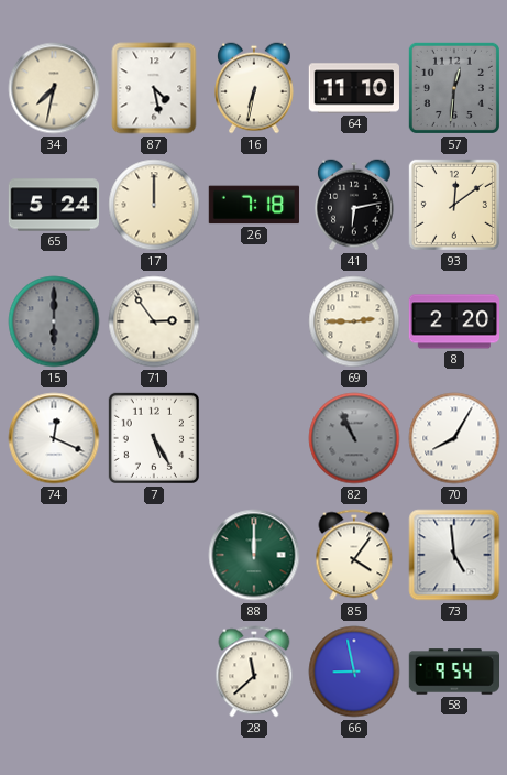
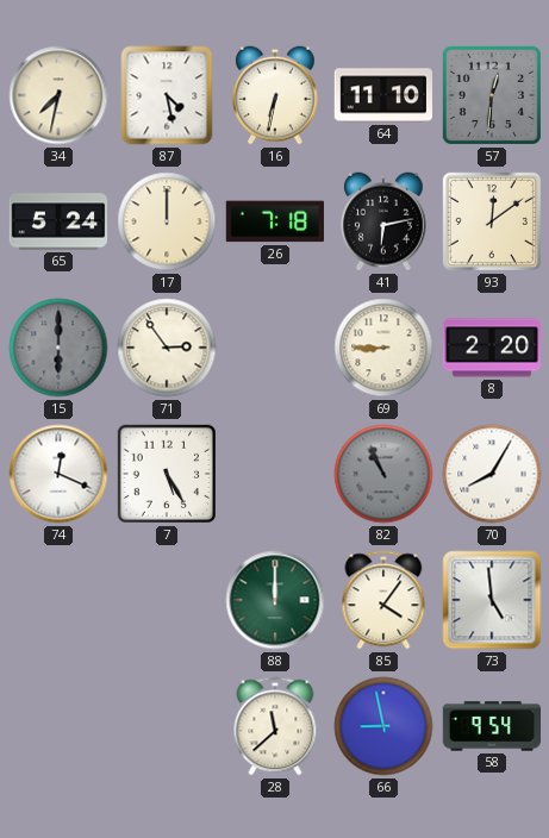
69: 2:45 -> 8:45 (383, 348)
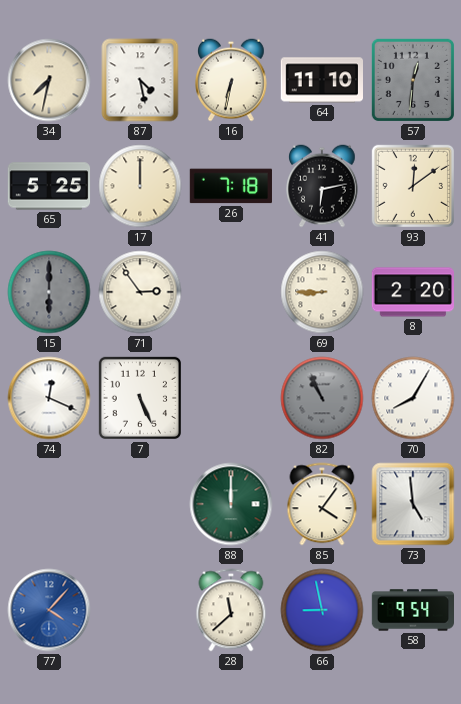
65: 5:24 -> 5:25 (49, 186)
7: 5:25 -> 5:26 (140, 398)
77: none -> 4:07 (49, 610)
